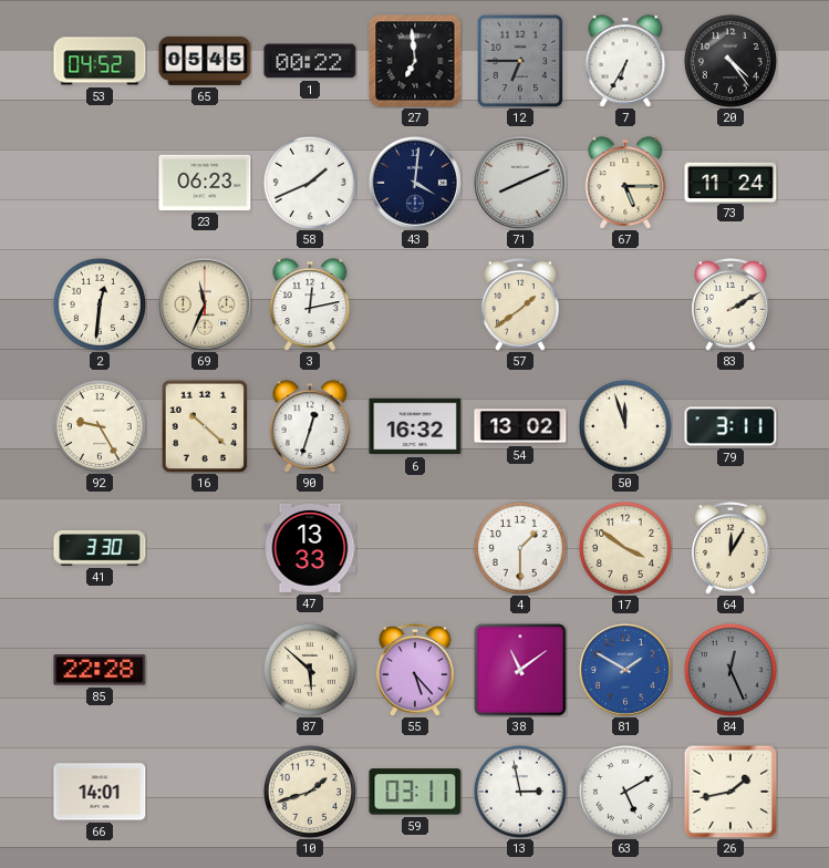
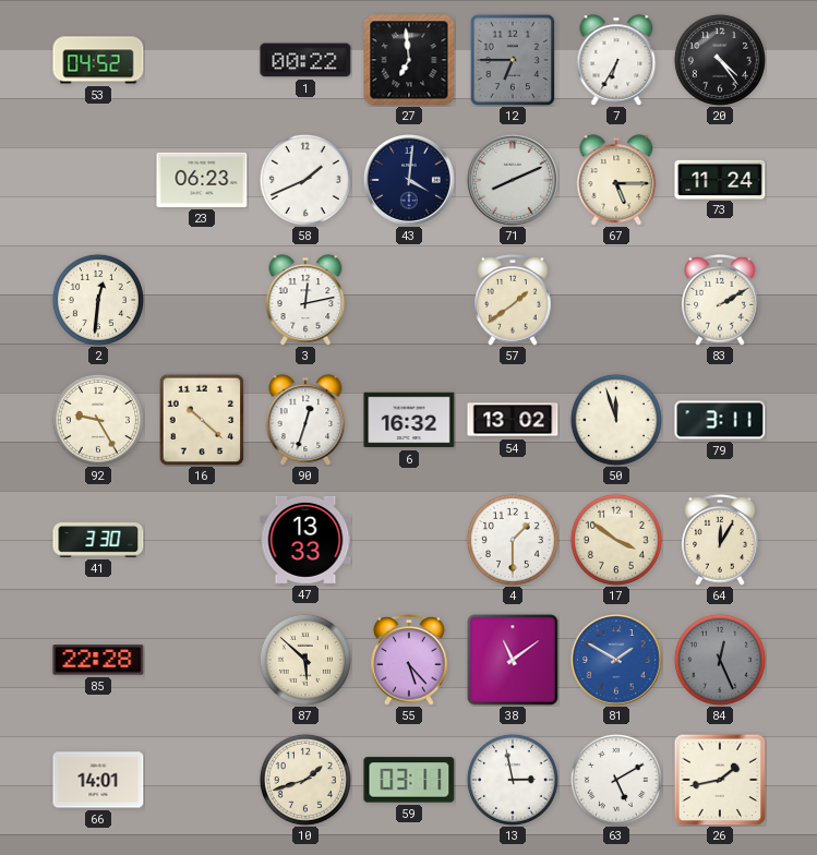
65: 05:45 -> none (205, 61)
69: 11:34 -> none (205, 304)
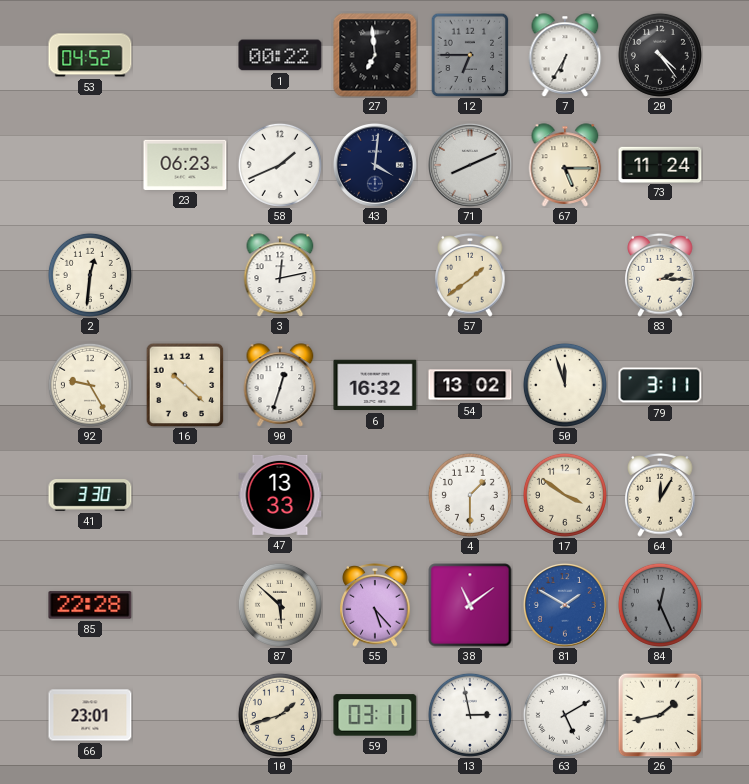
83: 2:10 -> 2:15 (660, 276)
66: 14:01 -> 23:01 (90, 715)
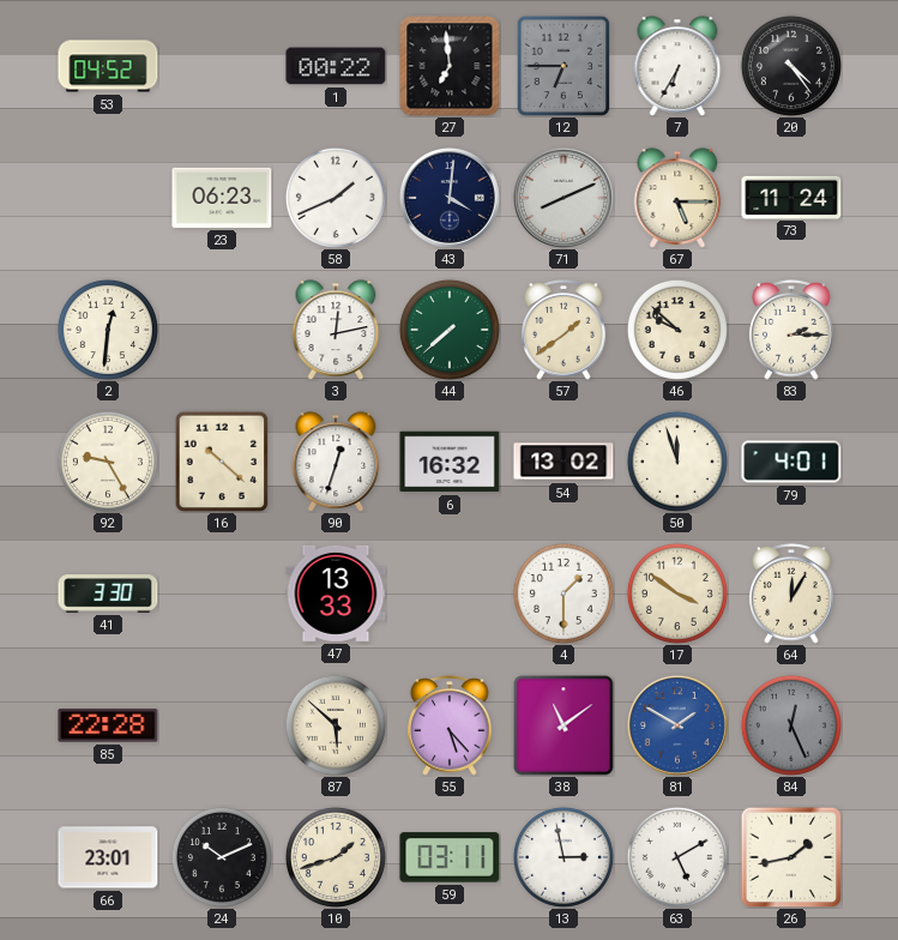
44: none -> 7:38 (450, 330)
46: none -> 9:52 (677, 330)
79: 3:11 -> 4:01 (791, 462)
24: none -> 10:11 (222, 857)
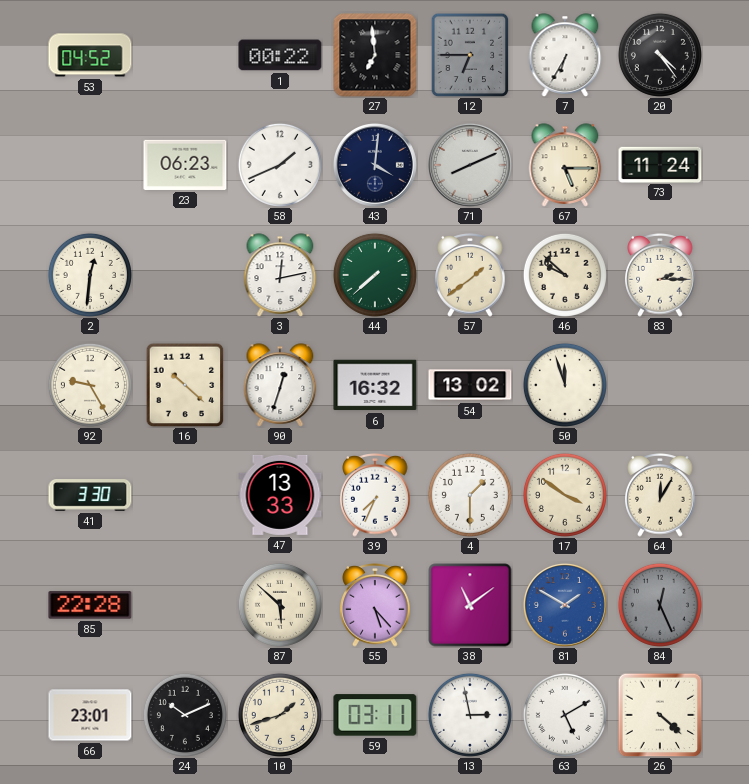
79: 4:01 -> none (791, 462)
39: none -> 7:34 (375, 496)
26: 1:43 -> 4:22 (660, 715)
